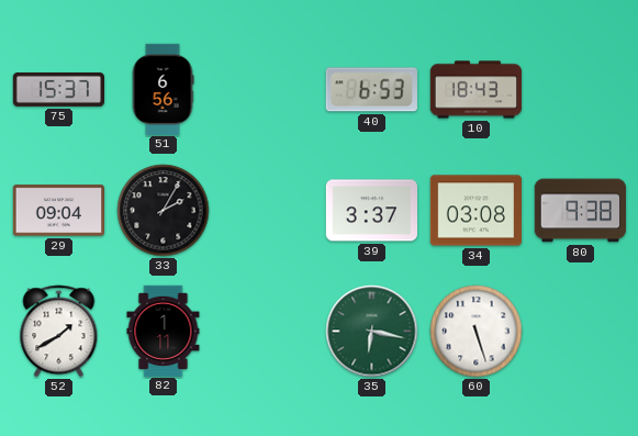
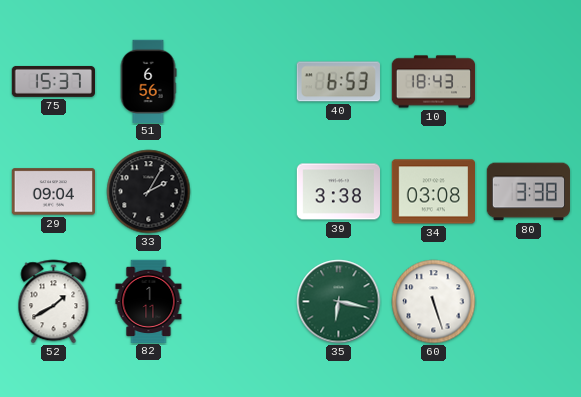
39: 3:37 -> 3:38 (338, 192)
80: 9:38 -> 3:38 (528, 192)
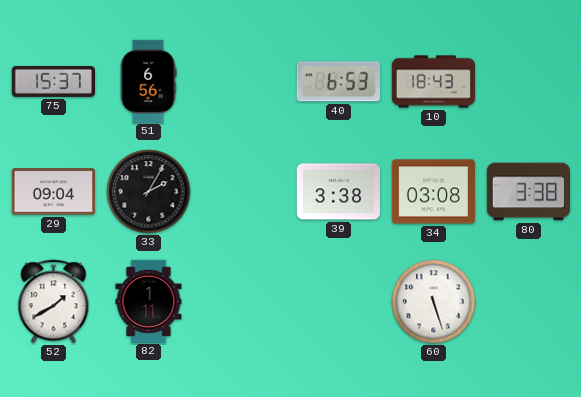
35: 6:17 -> none (339, 302)
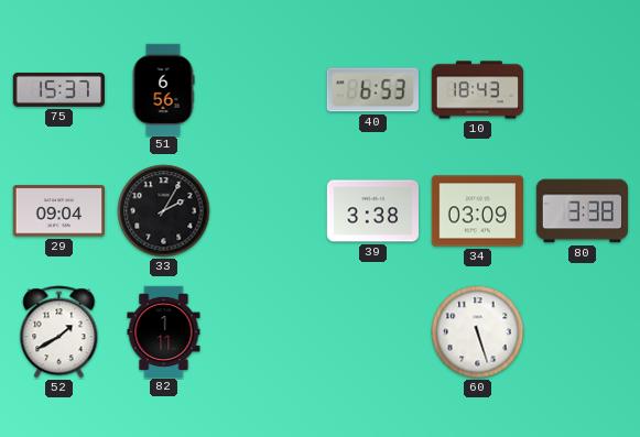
34: 03:08 -> 03:09 (477, 211)
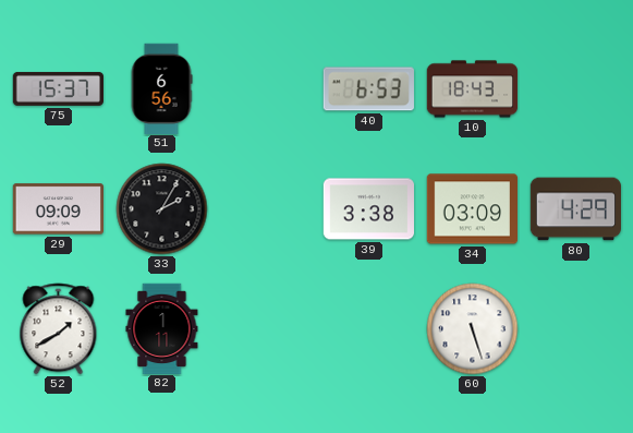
29: 09:04 -> 09:09 (58, 209)
80: 3:38 -> 4:29 (575, 209)
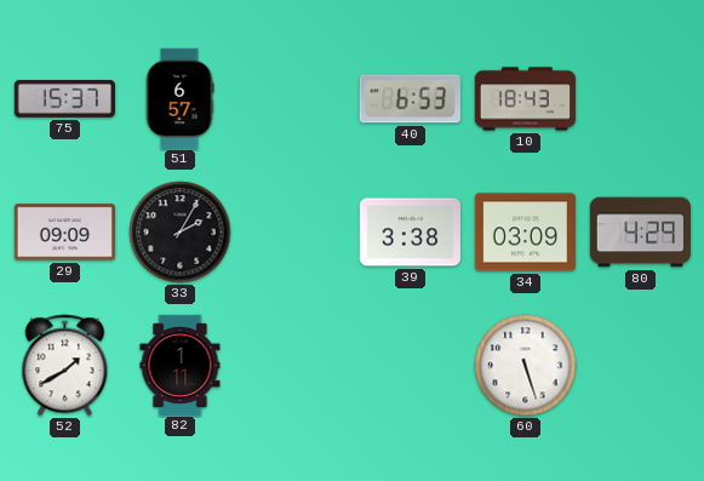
51: 6:56 -> 6:57 (179, 98)
